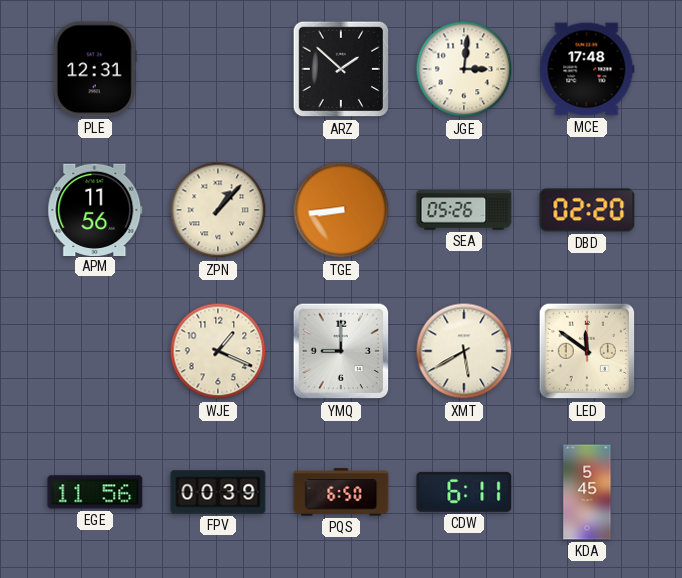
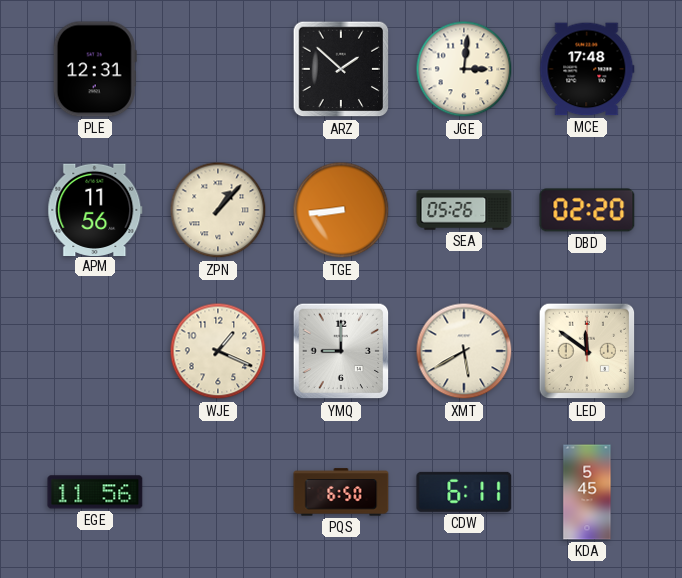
FPV: 00:39 -> none (218, 492)
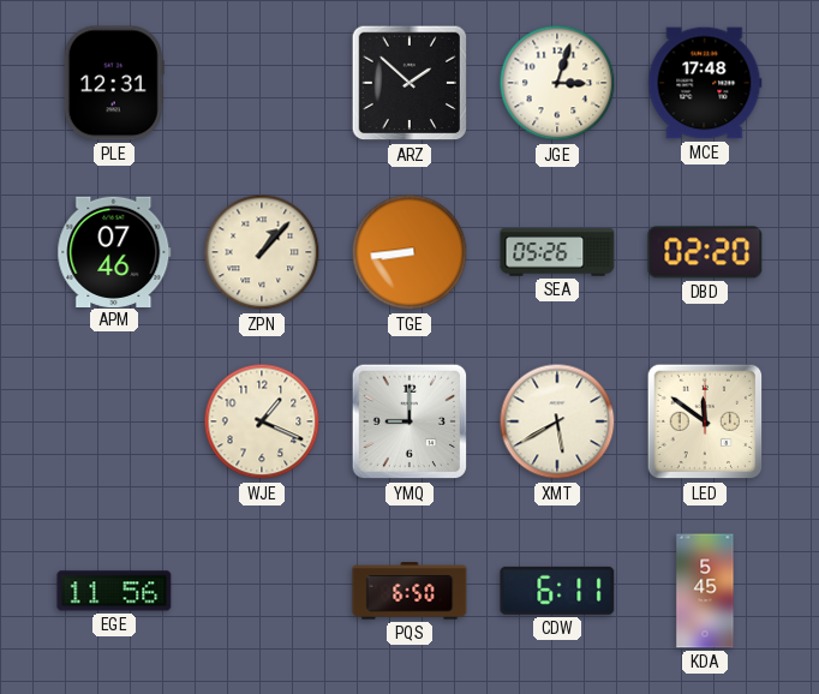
JGE: 3:01 -> 3:03 (557, 83)
APM: 11:56 -> 07:46 (114, 251)
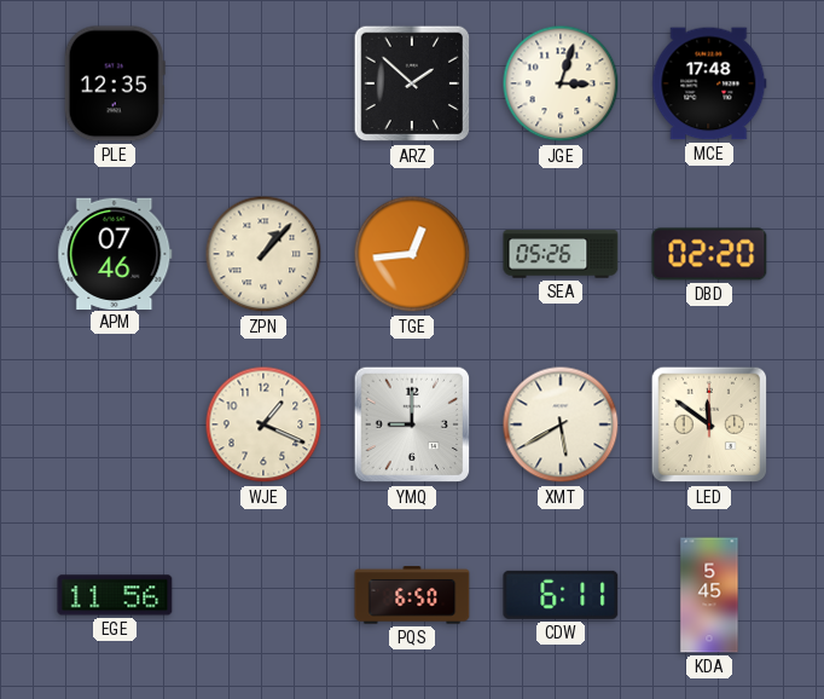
PLE: 12:31 -> 12:35 (115, 83)
TGE: 8:44 -> 12:44 (412, 254)
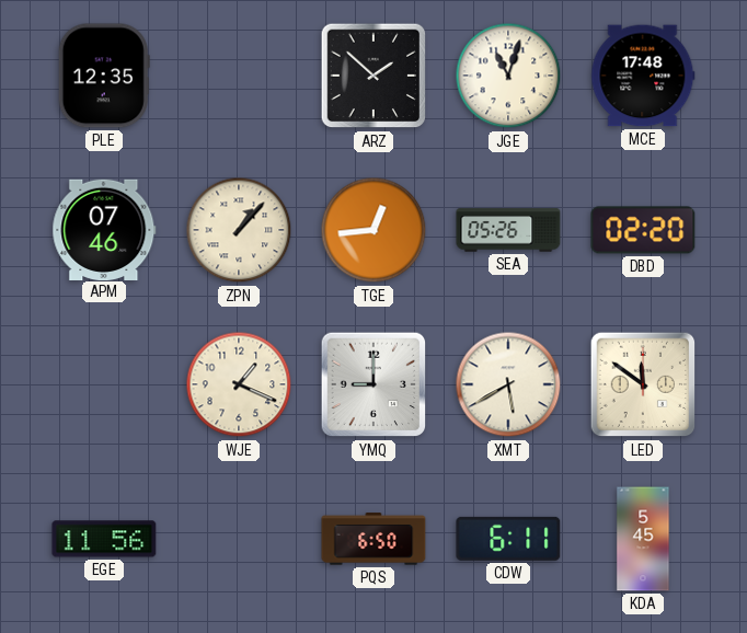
JGE: 3:03 -> 11:03 (508, 76)
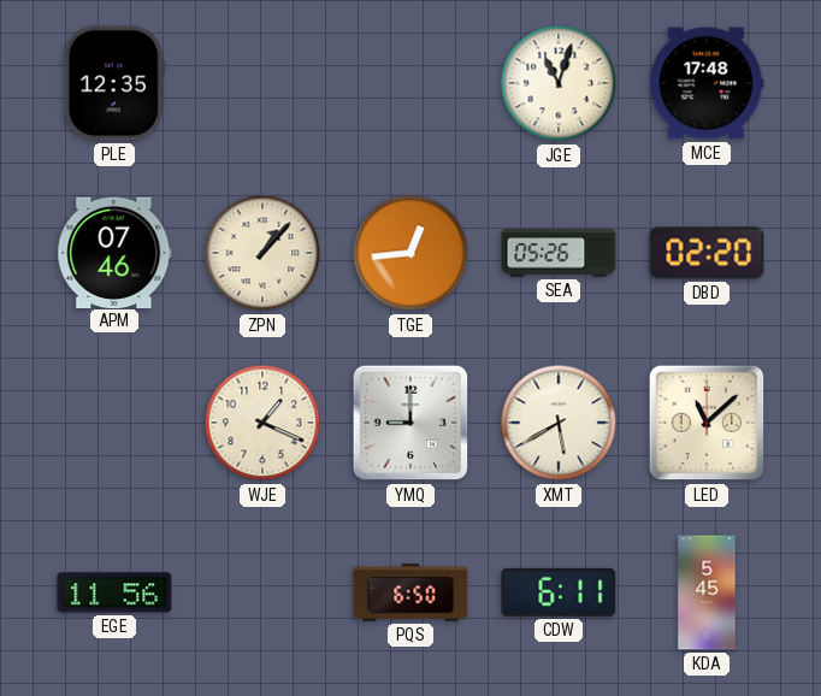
ARZ: 1:52 -> none (373, 76)
LED: 11:51 -> 11:08 (707, 423)
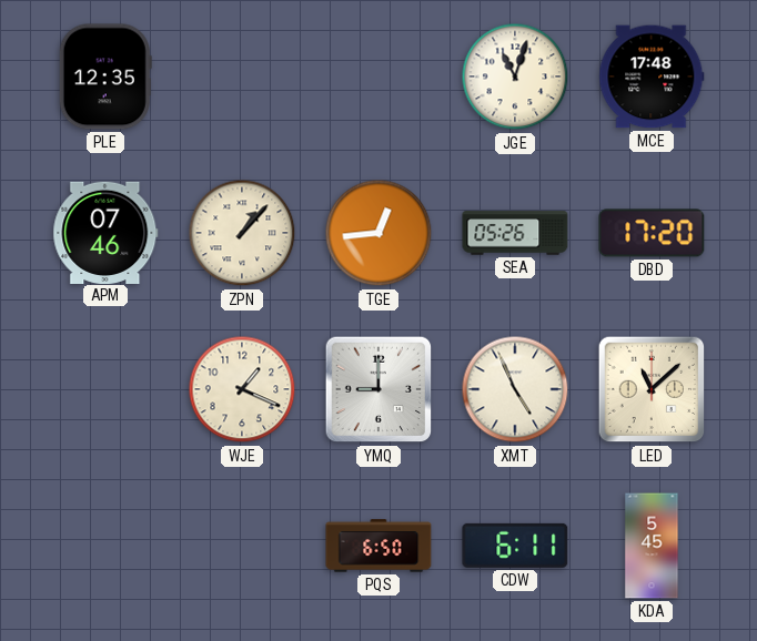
DBD: 02:20 -> 17:20 (652, 233)
XMT: 5:40 -> 4:56 (515, 389)
EGE: 11:56 -> none (114, 592)
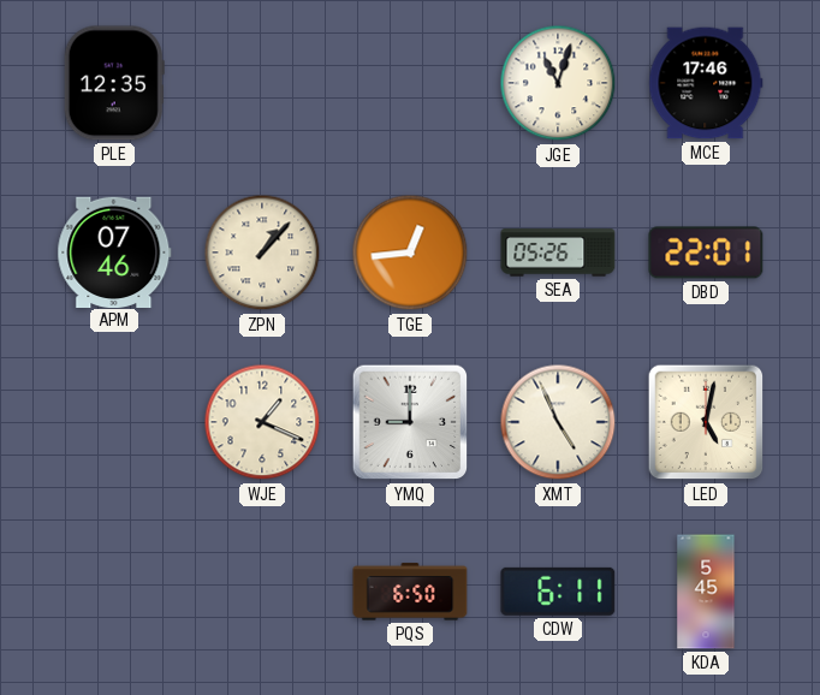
MCE: 17:48 -> 17:46 (706, 83)
DBD: 17:20 -> 22:01 (706, 253)
LED: 11:08 -> 5:02 (706, 422)
